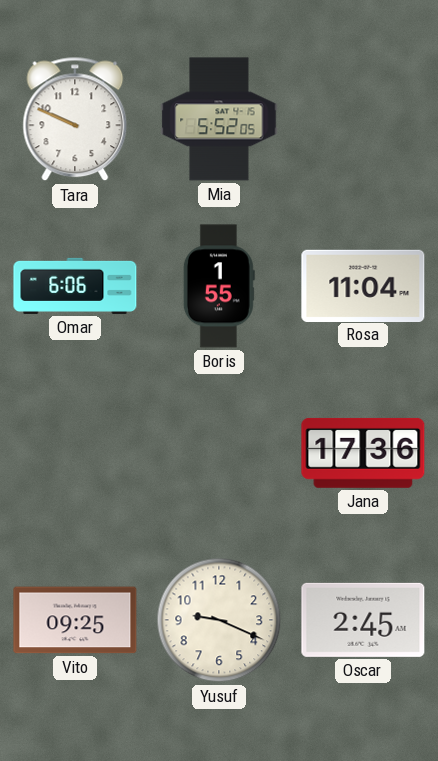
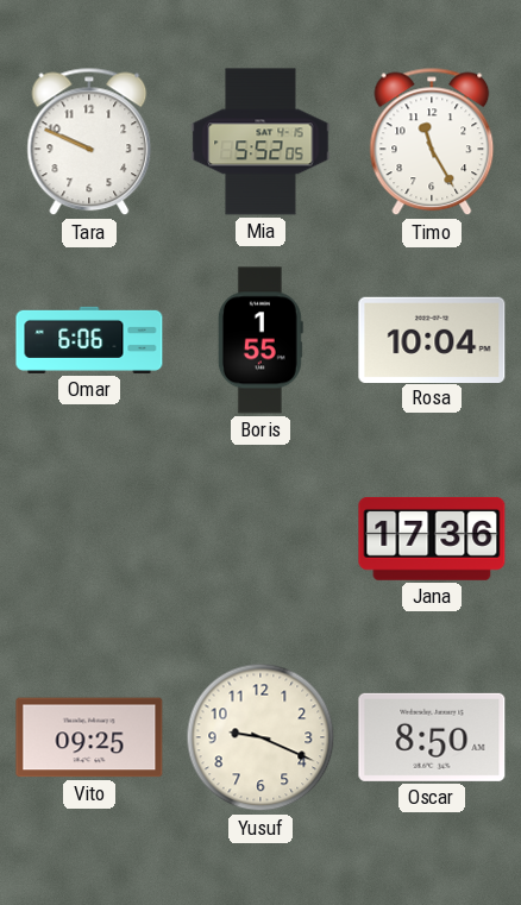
Timo: none -> 11:25 (432, 142)
Rosa: 11:04 -> 10:04 (432, 339)
Oscar: 2:45 -> 8:50 (432, 737)
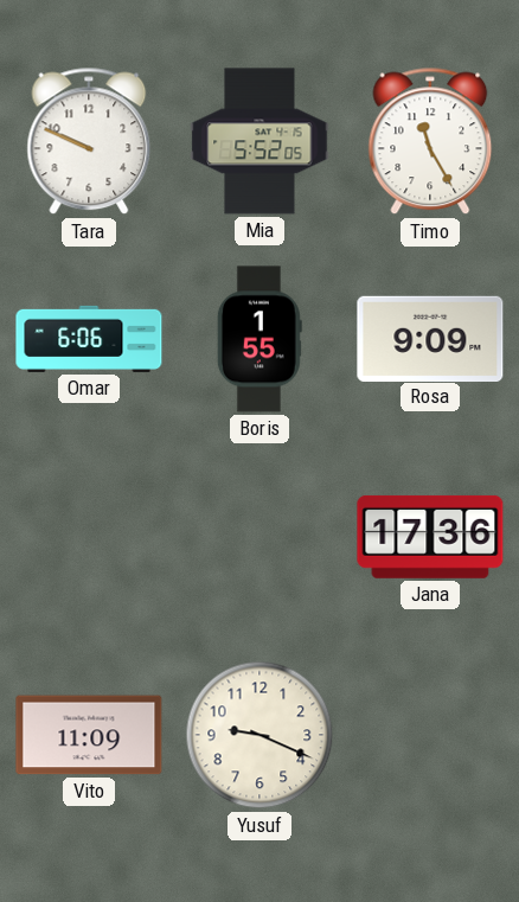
Rosa: 10:04 -> 9:09 (430, 338)
Vito: 09:25 -> 11:09 (89, 735)
Oscar: 8:50 -> none (432, 737)
